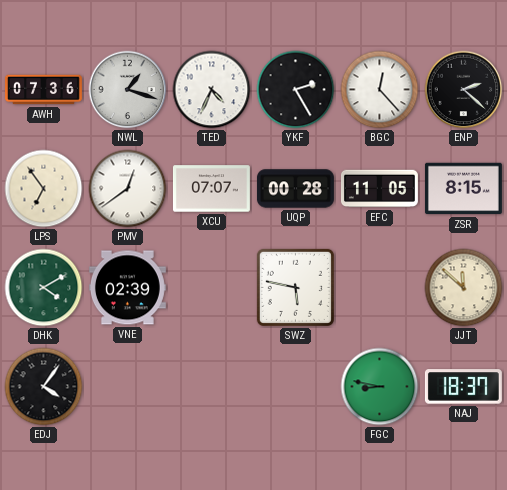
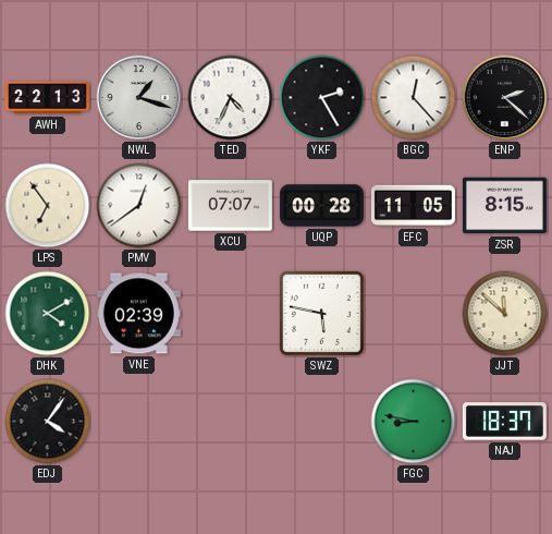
AWH: 07:36 -> 22:13 (48, 98)
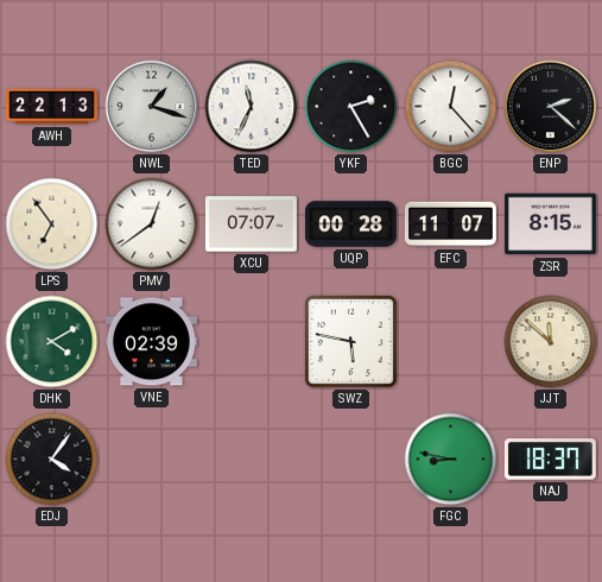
TED: 4:34 -> 11:34 (252, 107)
EFC: 11:05 -> 11:07 (450, 224)
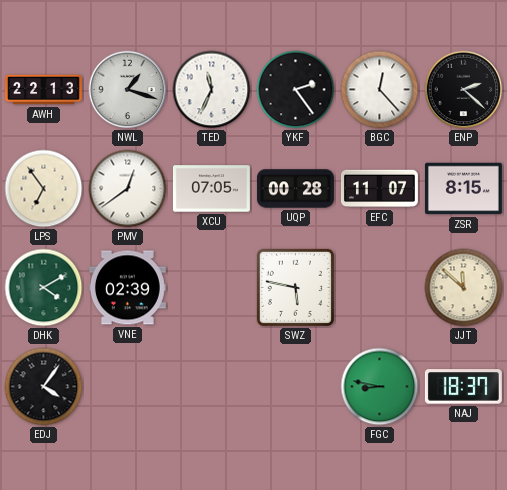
YKF: 2:25 -> 2:24 (296, 90)
XCU: 07:07 -> 07:05 (211, 189)
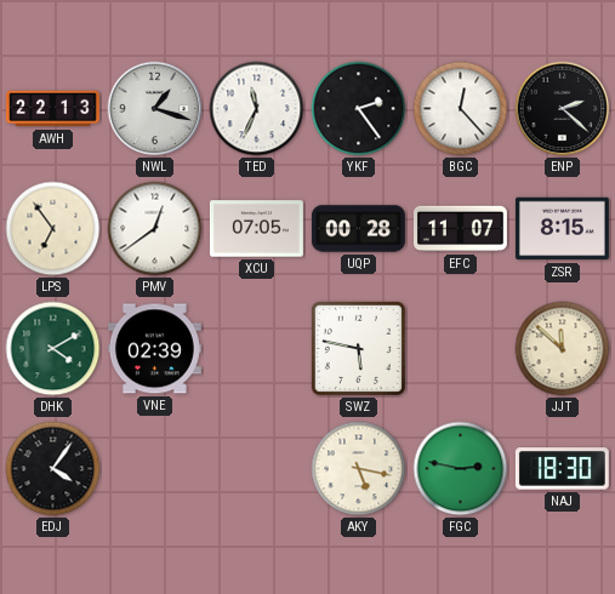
AKY: none -> 5:17 (359, 469)
FGC: 8:47 -> 2:47 (461, 469)
NAJ: 18:37 -> 18:30 (562, 469)
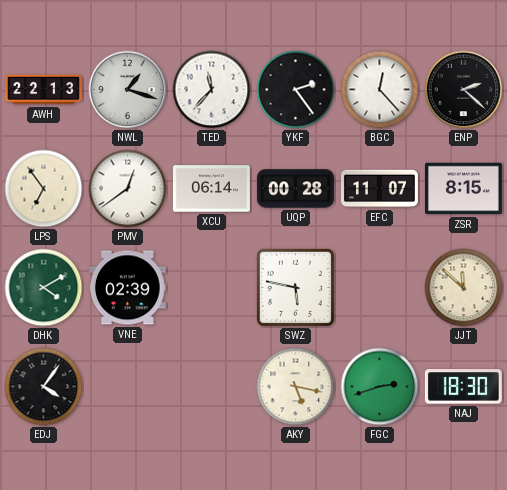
TED: 11:34 -> 11:37 (212, 90)
XCU: 07:05 -> 06:14 (211, 189)
FGC: 2:47 -> 2:42 (380, 387)
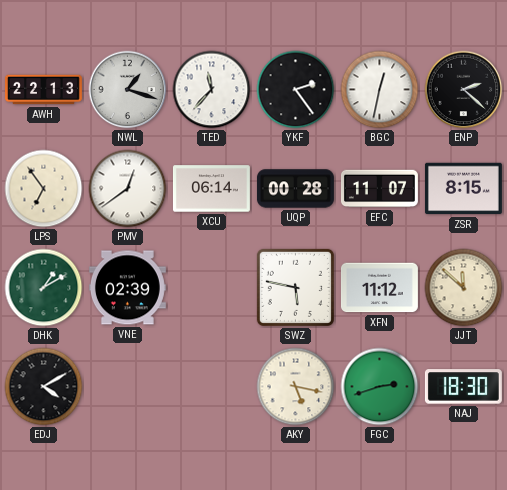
BGC: 12:23 -> 12:32 (380, 90)
DHK: 4:10 -> 1:10 (44, 288)
XFN: none -> 11:12 (379, 288)
EDJ: 4:06 -> 4:10 (44, 387)
